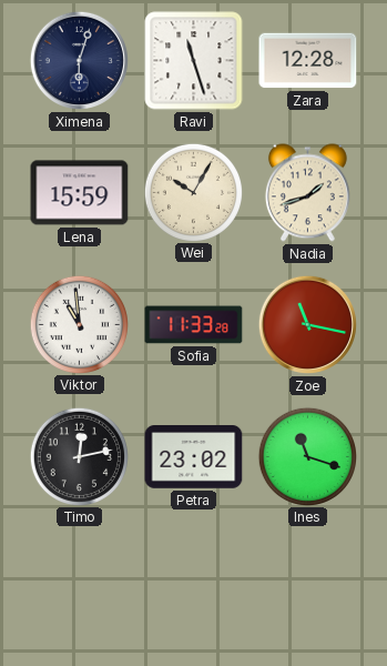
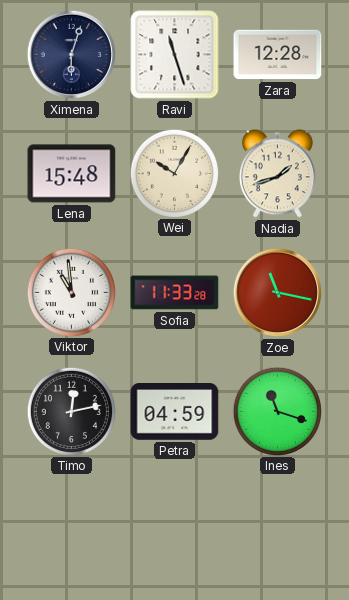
Lena: 15:59 -> 15:48 (72, 174)
Petra: 23:02 -> 04:59 (175, 412)
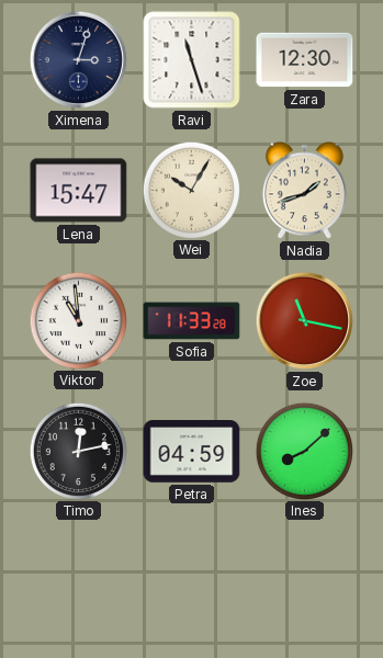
Ximena: 6:03 -> 3:03 (78, 59)
Zara: 12:28 -> 12:30 (305, 60)
Lena: 15:48 -> 15:47 (79, 191)
Ines: 11:18 -> 8:08 (304, 451)
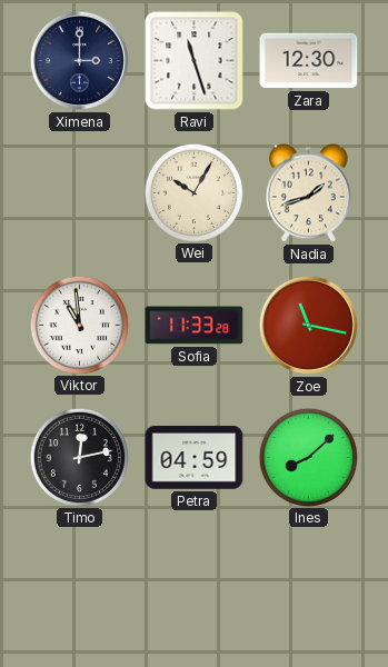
Ximena: 3:03 -> 3:00 (79, 60)
Lena: 15:47 -> none (79, 191)
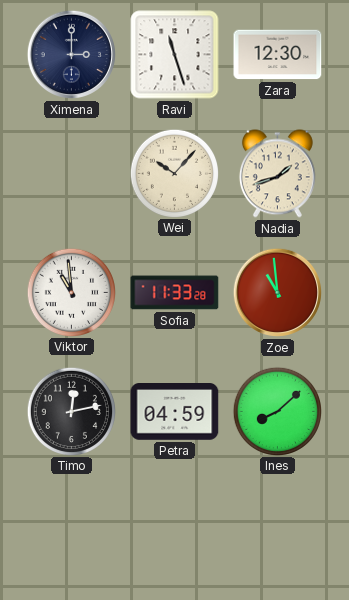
Wei: 10:05 -> 10:07 (174, 173)
Zoe: 11:17 -> 10:59 (277, 292)
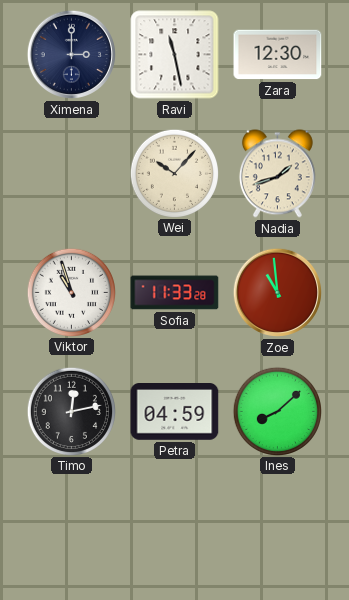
Ravi: 11:27 -> 11:28 (175, 55)
Viktor: 10:59 -> 10:57 (71, 292)
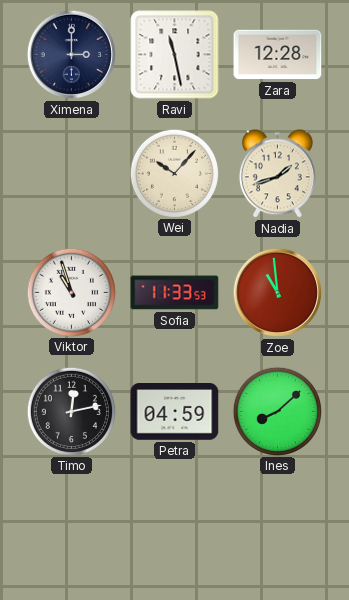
Zara: 12:30 -> 12:28 (278, 55)
Sofia: 11:33:28 -> 11:33:53 (175, 293)
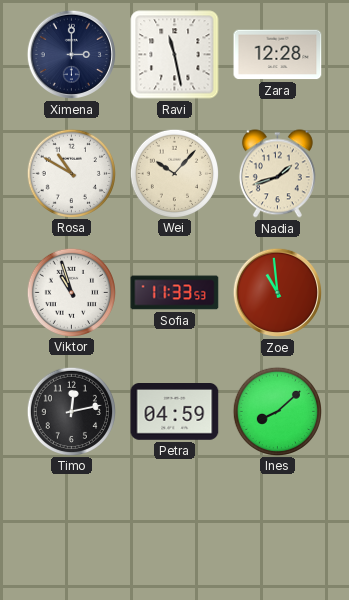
Rosa: none -> 10:50 (71, 173)
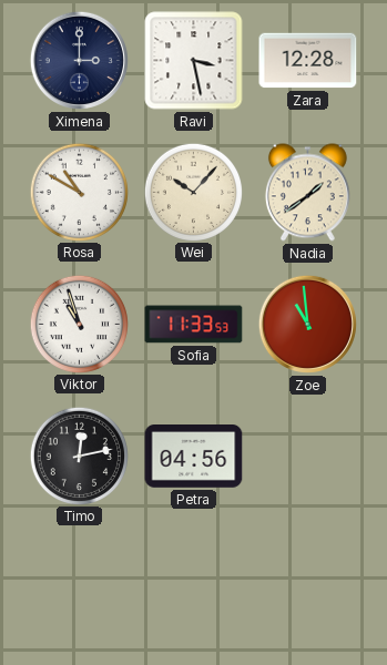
Ravi: 11:28 -> 3:28 (194, 61)
Nadia: 1:42 -> 1:39 (307, 193)
Petra: 04:59 -> 04:56 (194, 457)
Ines: 8:08 -> none (277, 411)
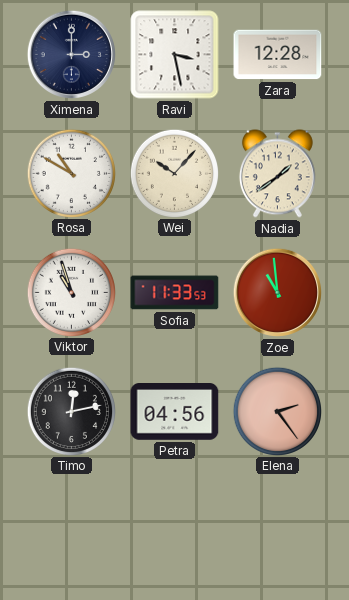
Elena: none -> 2:24 (277, 411)
